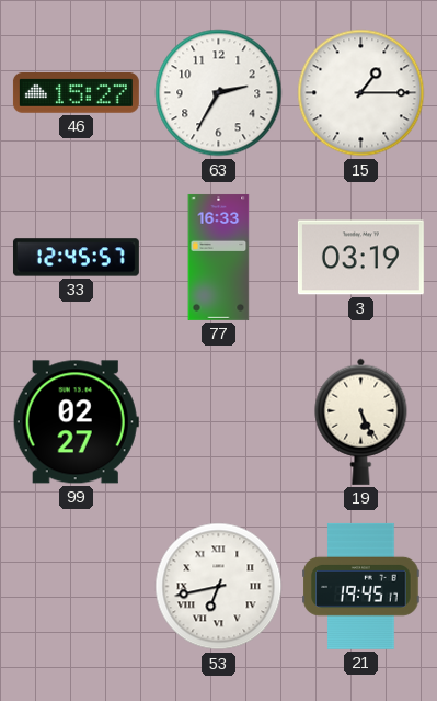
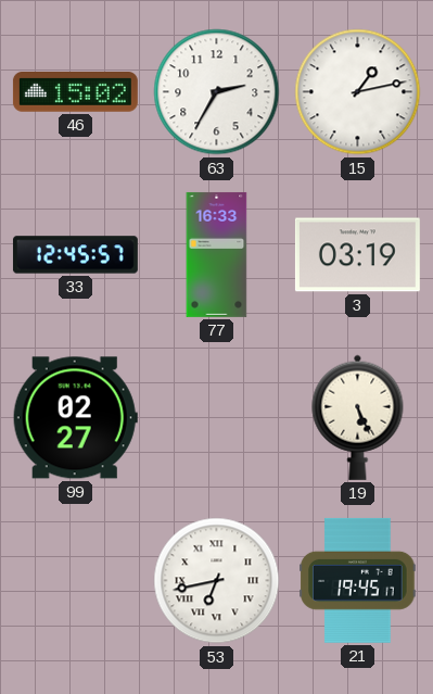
46: 15:27 -> 15:02 (75, 92)
15: 1:15 -> 1:13 (358, 92)
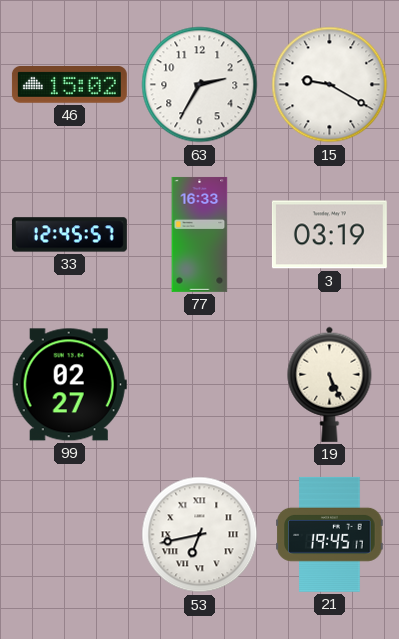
15: 1:13 -> 9:20 (330, 85)
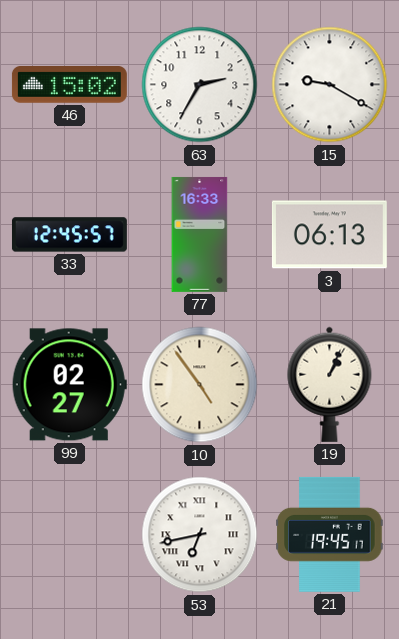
3: 03:19 -> 06:13 (329, 235)
10: none -> 4:54 (200, 385)
19: 5:26 -> 1:04 (330, 384)
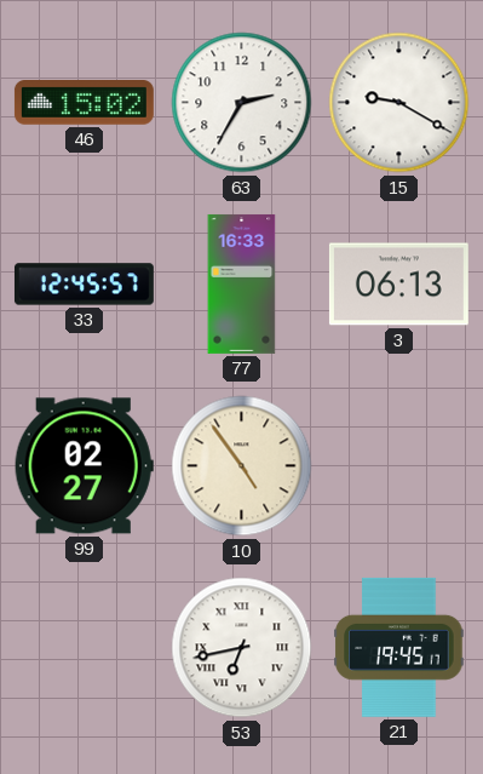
19: 1:04 -> none (330, 384)
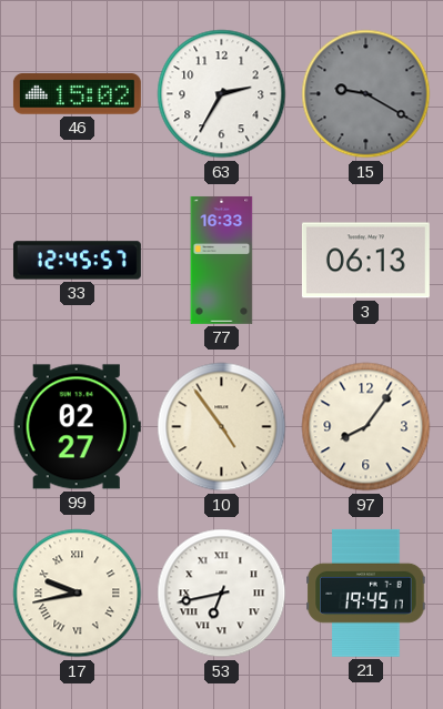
15 dial: white -> grey (366, 94)
97: none -> 8:06 (366, 427)
17: none -> 9:43 (78, 594)
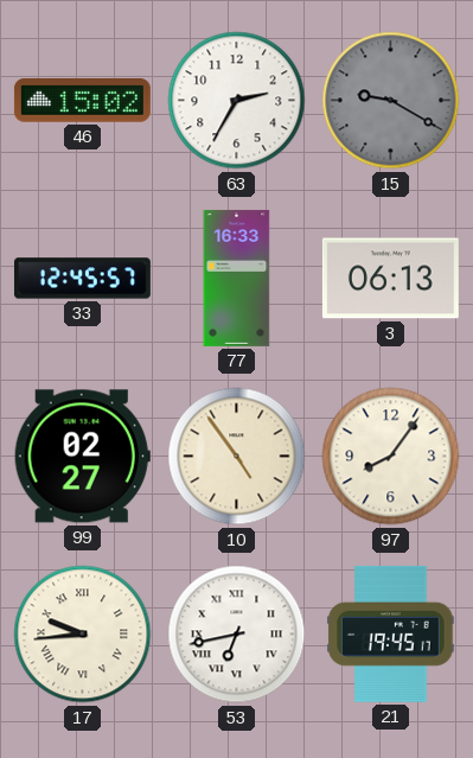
17: 9:43 -> 9:44 (83, 635)
